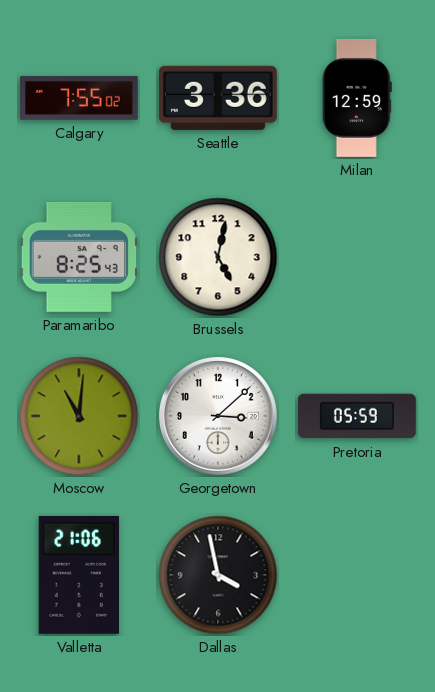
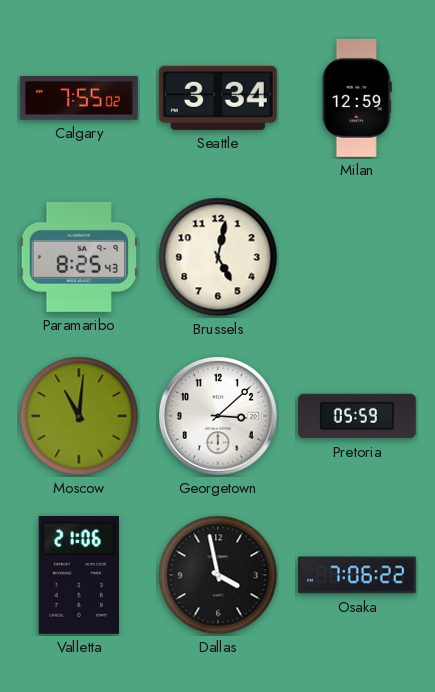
Seattle: 3:36 -> 3:34 (218, 98)
Osaka: none -> 7:06 (358, 575)
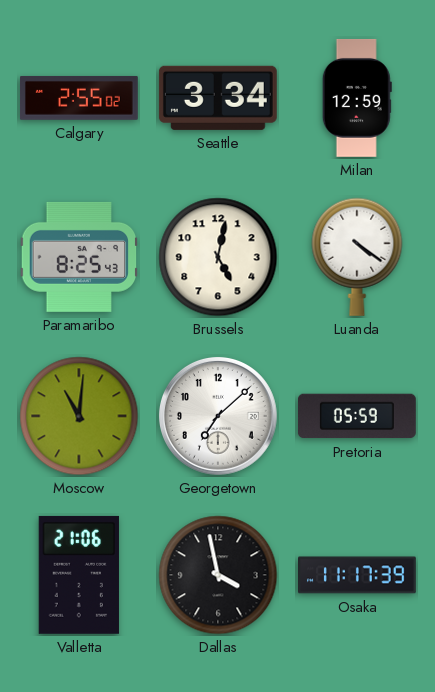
Calgary: 7:55 -> 2:55 (79, 98)
Luanda: none -> 4:21 (357, 257)
Georgetown: 3:08 -> 7:08 (218, 416)
Osaka: 7:06 -> 11:17 (358, 575)
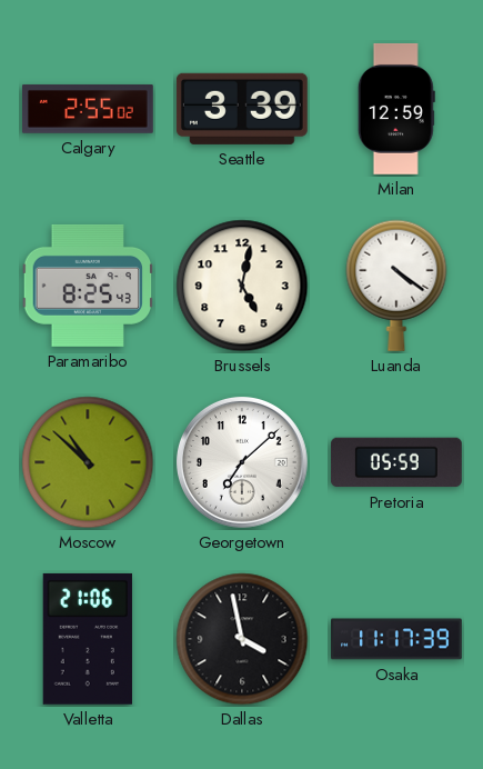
Seattle: 3:34 -> 3:39 (242, 109)
Moscow: 11:01 -> 10:52 (88, 462)
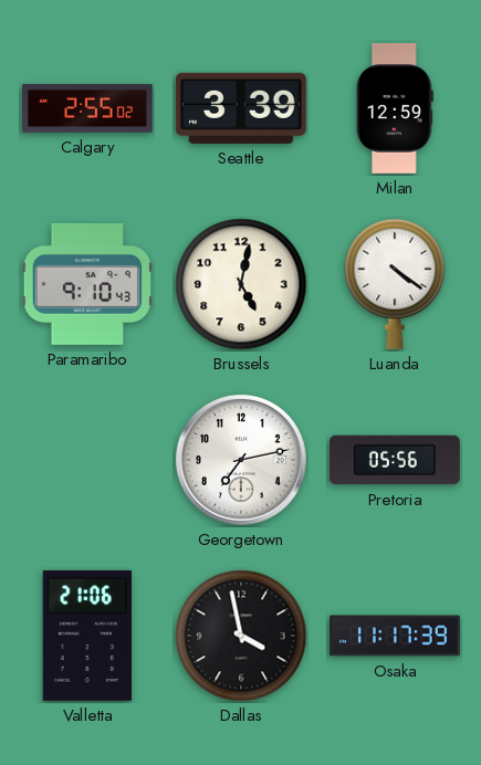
Paramaribo: 8:25 -> 9:10 (87, 284)
Moscow: 10:52 -> none (88, 462)
Georgetown: 7:08 -> 7:13 (241, 460)
Pretoria: 05:59 -> 05:56 (395, 460)
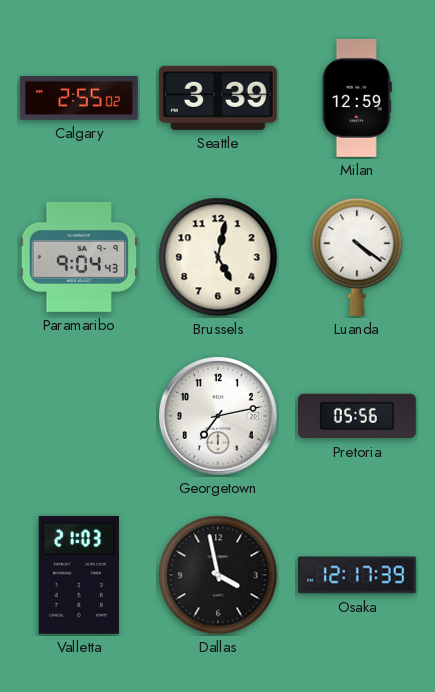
Paramaribo: 9:10 -> 9:04 (79, 257)
Valletta: 21:06 -> 21:03 (79, 575)
Osaka: 11:17 -> 12:17 (358, 575)
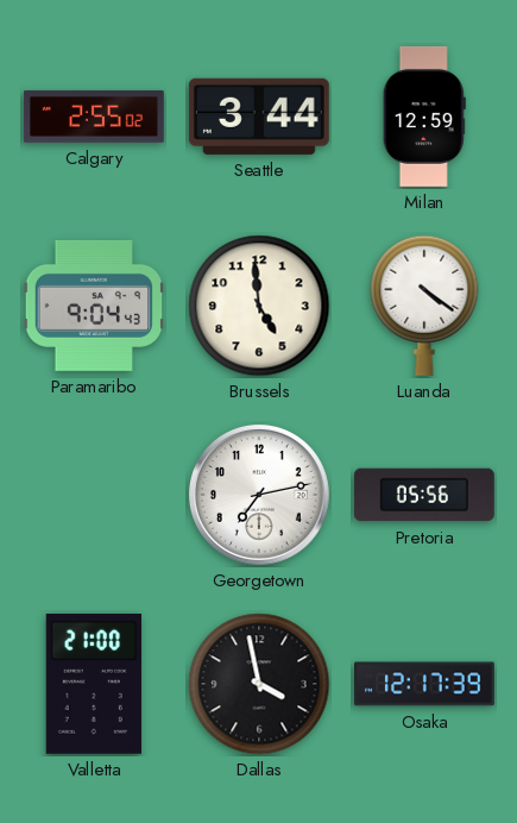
Seattle: 3:39 -> 3:44 (259, 117)
Brussels: 5:02 -> 4:59 (259, 306)
Valletta: 21:03 -> 21:00 (94, 684)
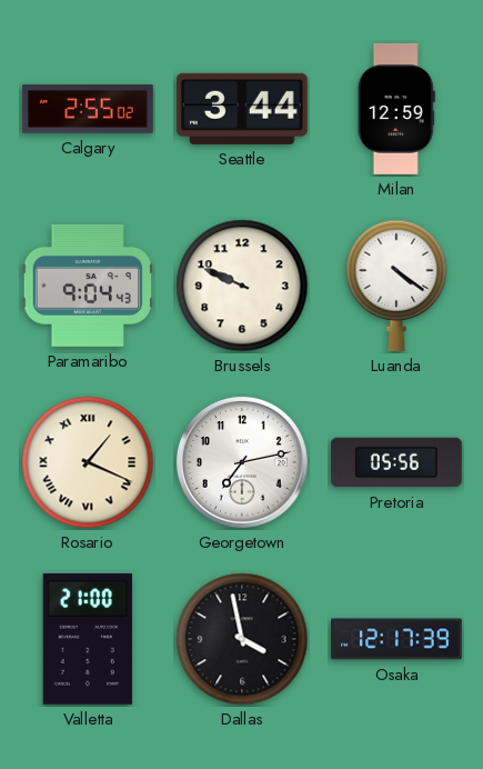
Brussels: 4:59 -> 9:49 (242, 286)
Rosario: none -> 1:19 (88, 462)
